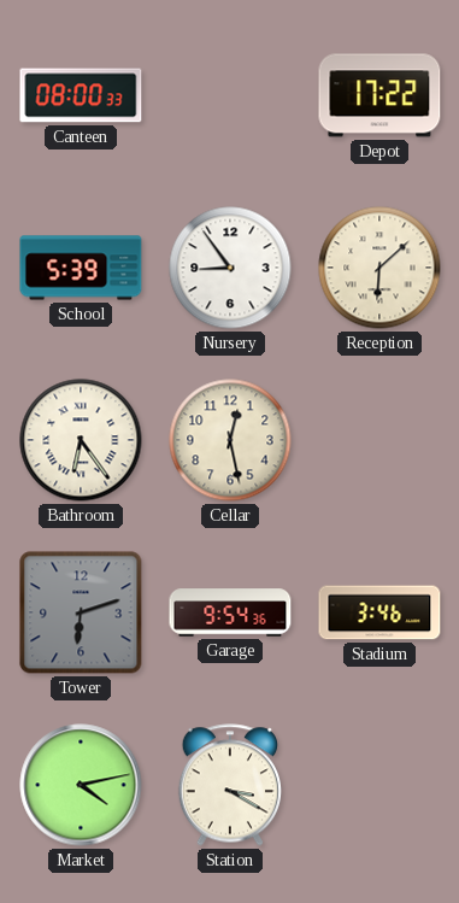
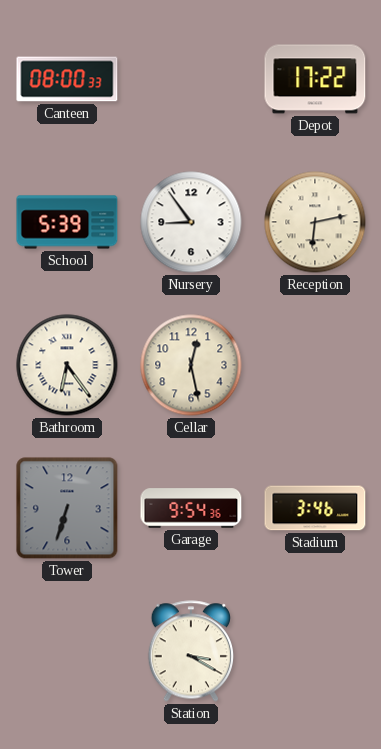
Reception: 6:08 -> 6:13 (315, 222)
Tower: 6:12 -> 6:33 (67, 508)
Market: 4:13 -> none (81, 785)
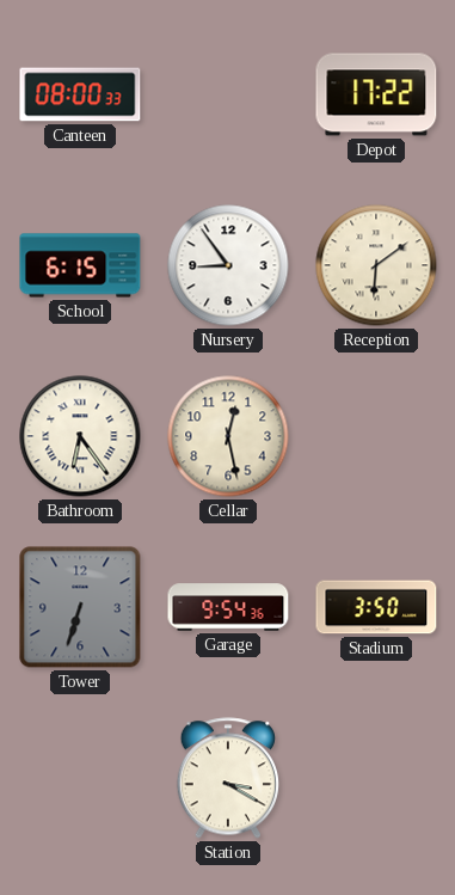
School: 5:39 -> 6:15 (80, 265)
Reception: 6:13 -> 6:09 (376, 265)
Stadium: 3:46 -> 3:50 (376, 607)
